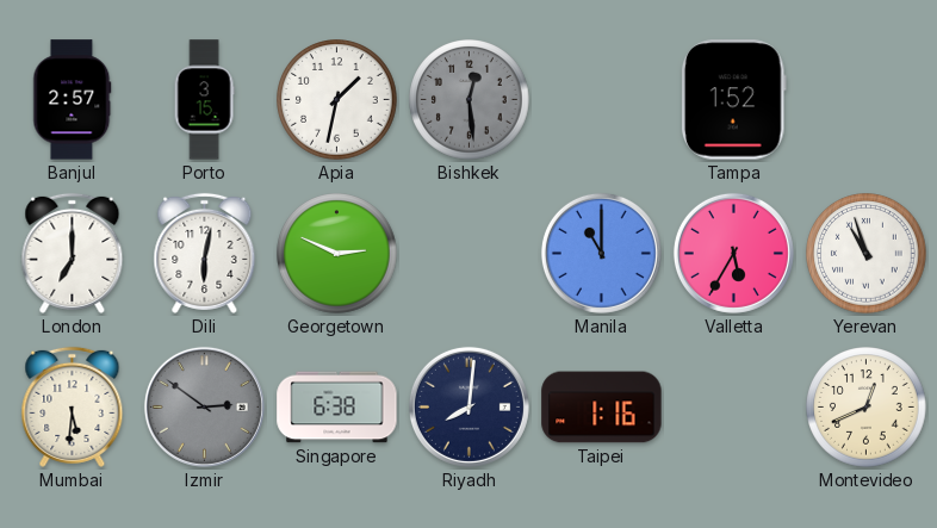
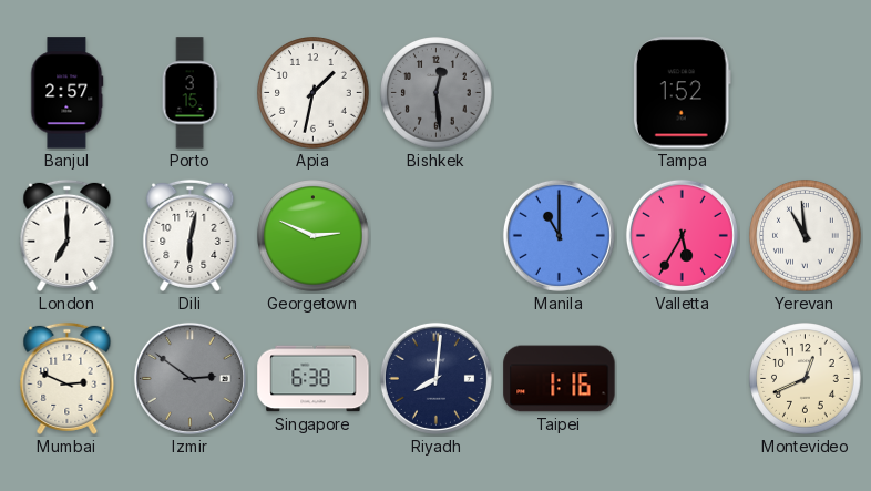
Yerevan: 10:57 -> 10:59 (806, 236)
Mumbai: 5:31 -> 2:49 (68, 378)
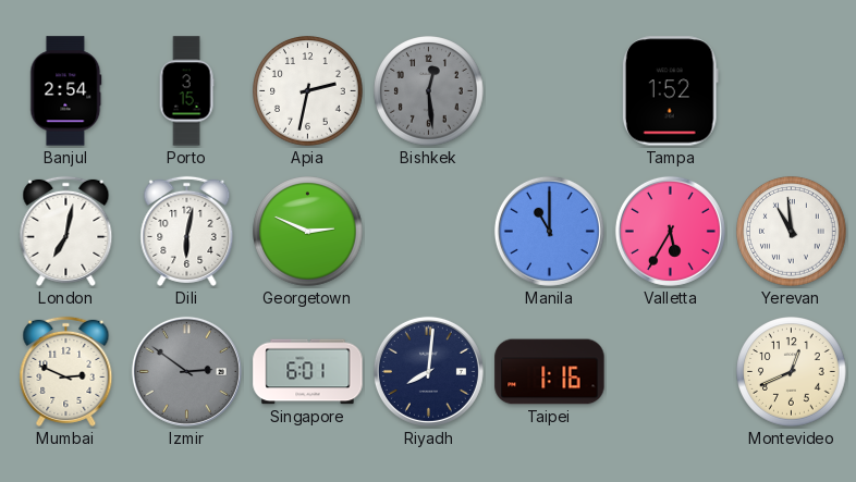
Banjul: 2:57 -> 2:54 (66, 91)
Apia: 1:32 -> 2:32 (308, 91)
London: 7:00 -> 7:02 (66, 231)
Singapore: 6:38 -> 6:01 (308, 372)
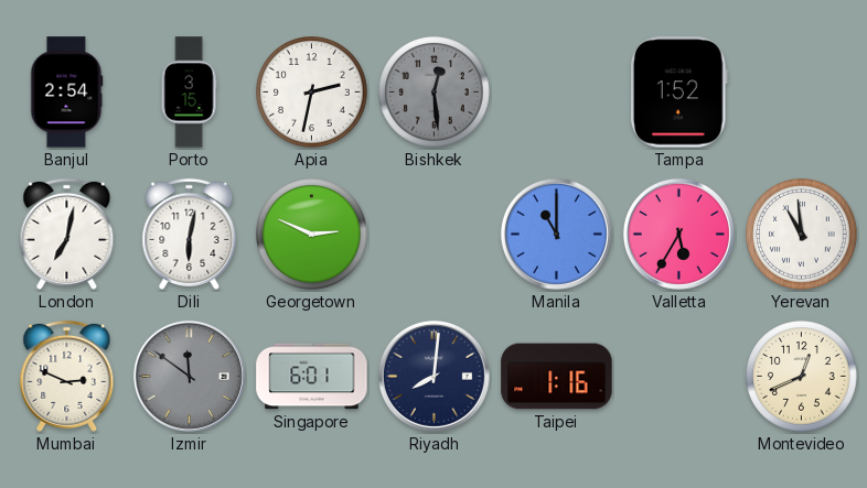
Izmir: 2:51 -> 11:51 (189, 376)
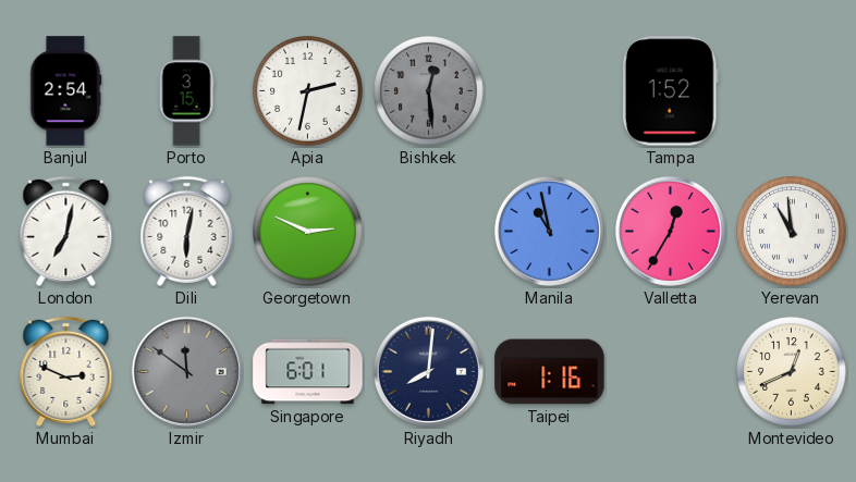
Manila: 11:00 -> 10:58 (549, 231)
Valletta: 5:35 -> 12:35 (670, 231)
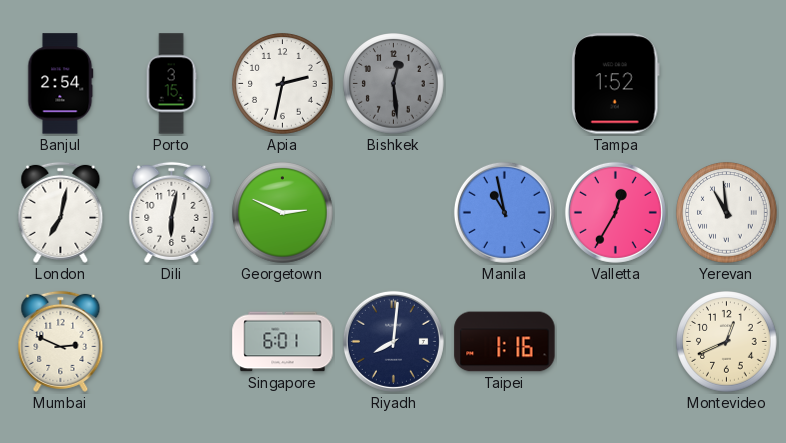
Izmir: 11:51 -> none (186, 371)
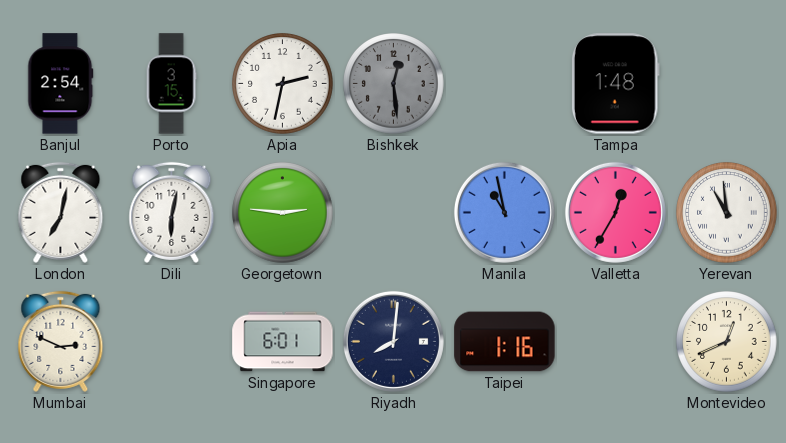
Tampa: 1:52 -> 1:48 (615, 84)
Georgetown: 2:49 -> 2:46 (283, 213)
